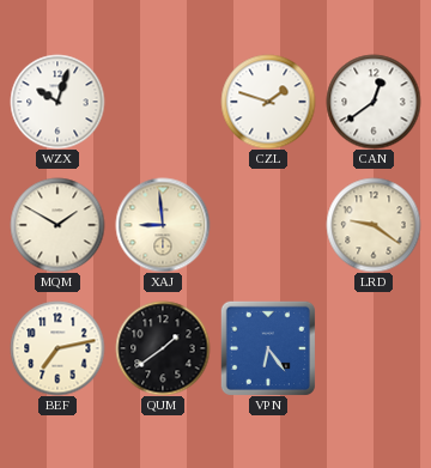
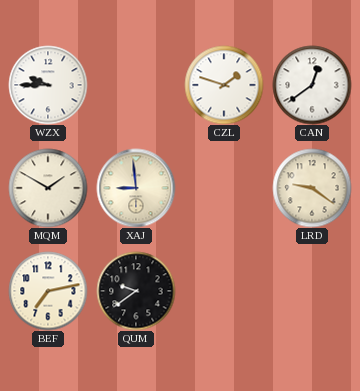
WZX: 10:03 -> 9:45 (48, 85)
QUM: 1:39 -> 9:39 (136, 291)
VPN: 6:24 -> none (268, 348)
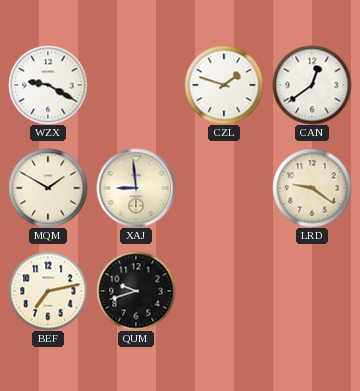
WZX: 9:45 -> 9:20 (48, 85)
QUM: 9:39 -> 9:42 (136, 291)
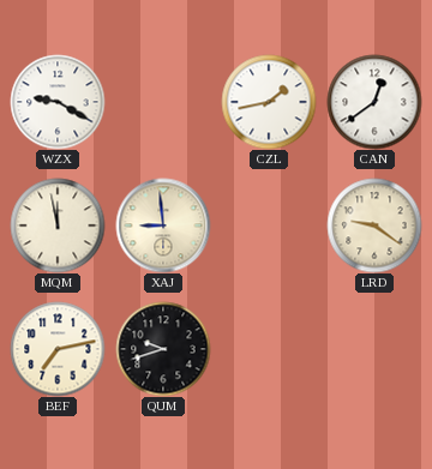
CZL: 1:48 -> 1:43 (269, 102)
MQM: 1:50 -> 11:58 (58, 226)
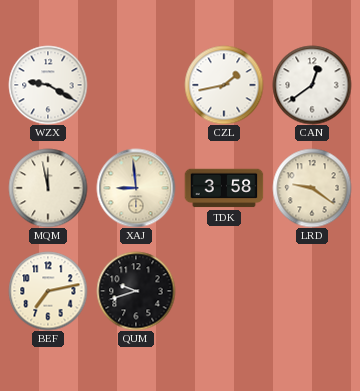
TDK: none -> 3:58 (224, 188)
